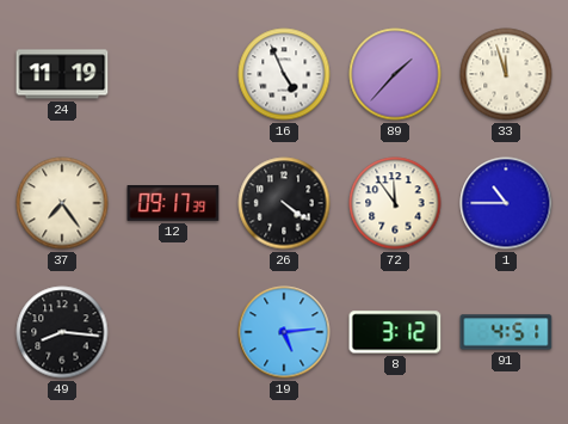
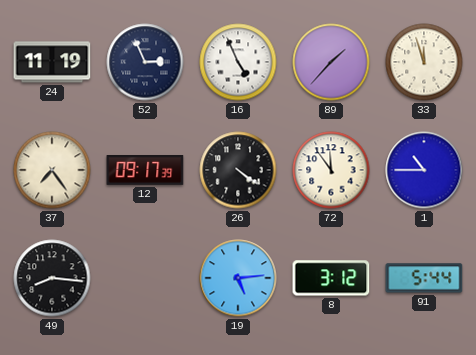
52: none -> 2:56 (145, 62)
91: 4:51 -> 5:44 (424, 278)
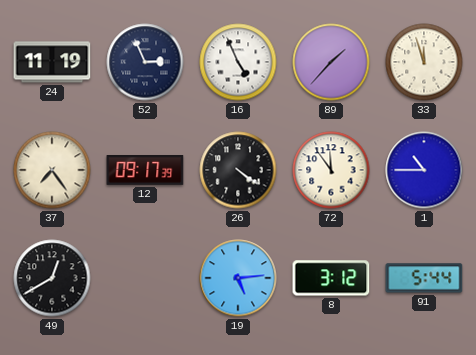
49: 8:16 -> 12:40 (52, 278)
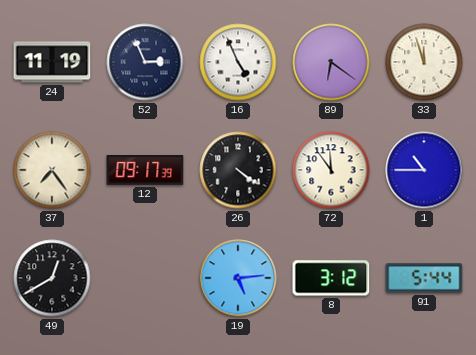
89: 1:37 -> 6:21 (331, 62)
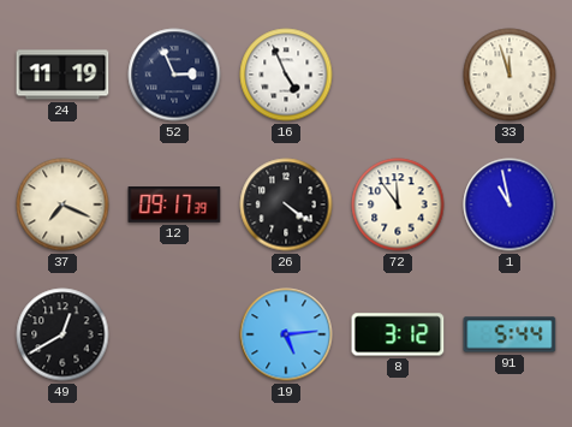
89: 6:21 -> none (331, 62)
37: 7:24 -> 7:19 (62, 204)
1: 10:45 -> 10:58 (510, 204)
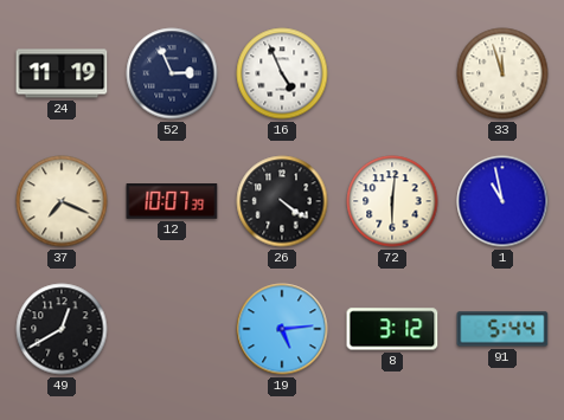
12: 09:17 -> 10:07 (172, 202)
72: 11:54 -> 6:01 (392, 201)
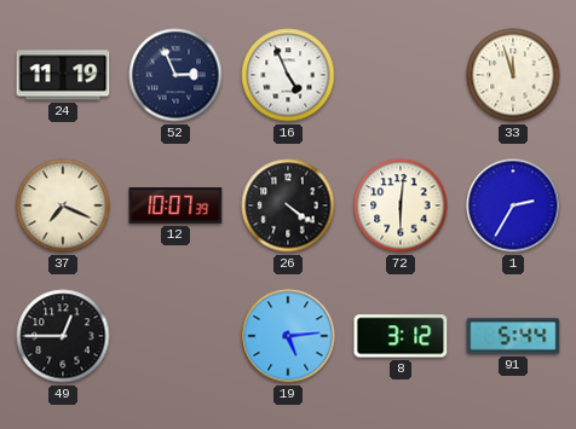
1: 10:58 -> 2:35 (513, 205)
49: 12:40 -> 12:45 (63, 336)
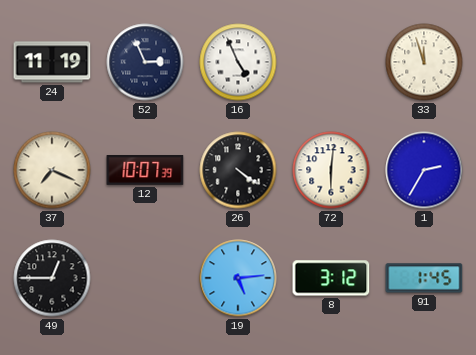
91: 5:44 -> 1:45 (424, 278)
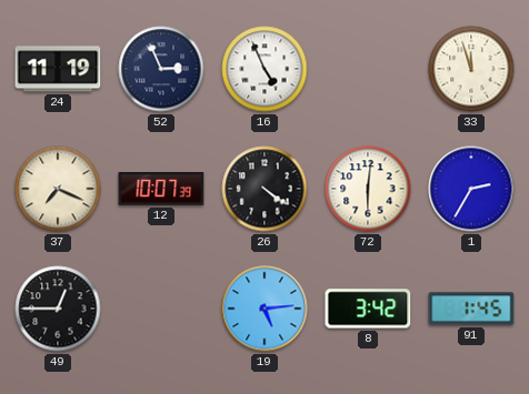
8: 3:12 -> 3:42 (368, 309)
